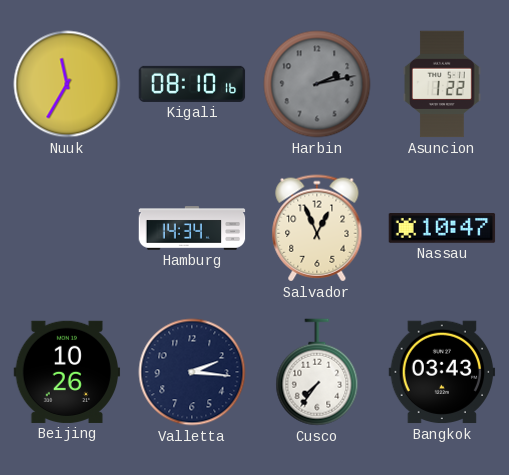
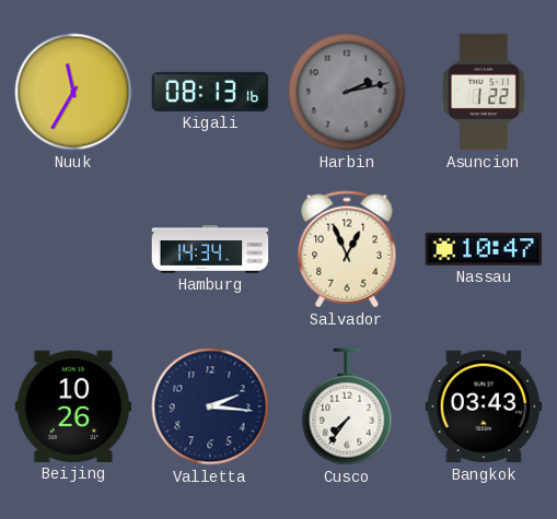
Kigali: 08:10 -> 08:13 (210, 92)
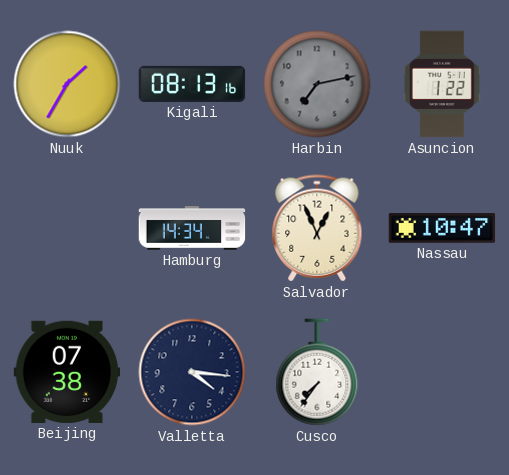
Nuuk: 11:35 -> 1:35 (67, 84)
Harbin: 2:13 -> 7:13 (317, 84)
Beijing: 10:26 -> 07:38 (67, 372)
Valletta: 2:16 -> 4:16 (192, 372)
Bangkok: 03:43 -> none (484, 406)
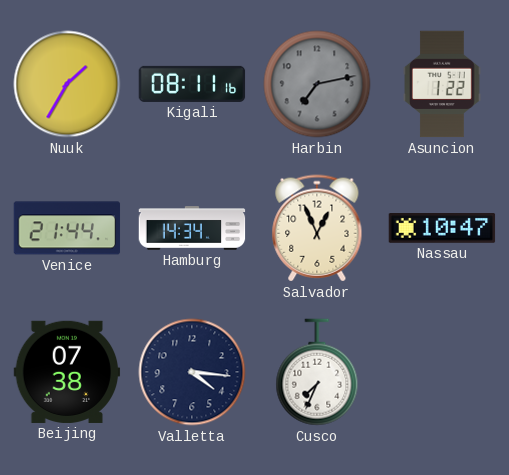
Kigali: 08:13 -> 08:11 (192, 84)
Venice: none -> 21:44 (67, 228)
Cusco: 7:36 -> 7:34 (317, 372)
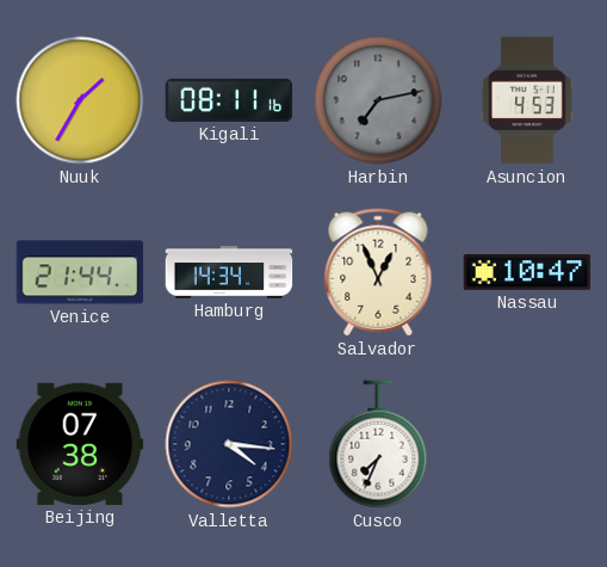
Asuncion: 1:22 -> 4:53 (528, 100)
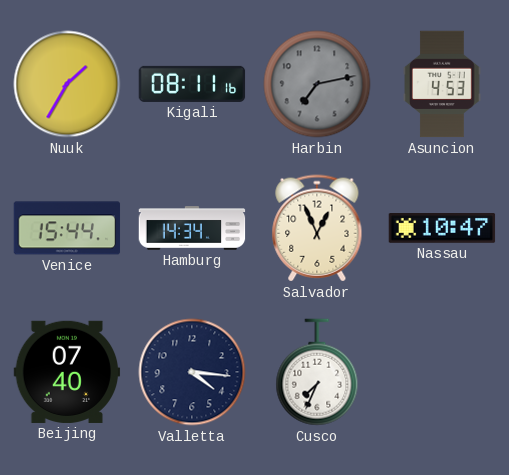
Venice: 21:44 -> 15:44 (67, 228)
Beijing: 07:38 -> 07:40 (67, 372)
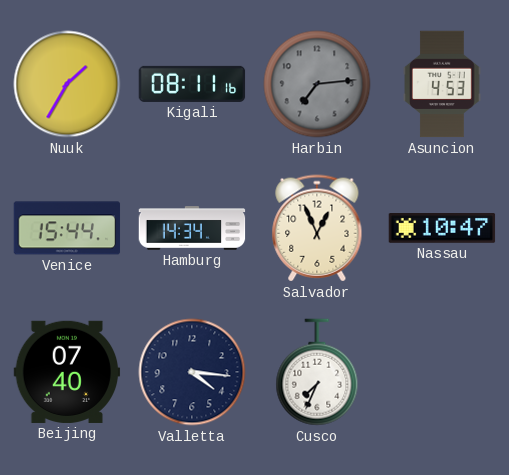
Harbin: 7:13 -> 7:14 (317, 84)
